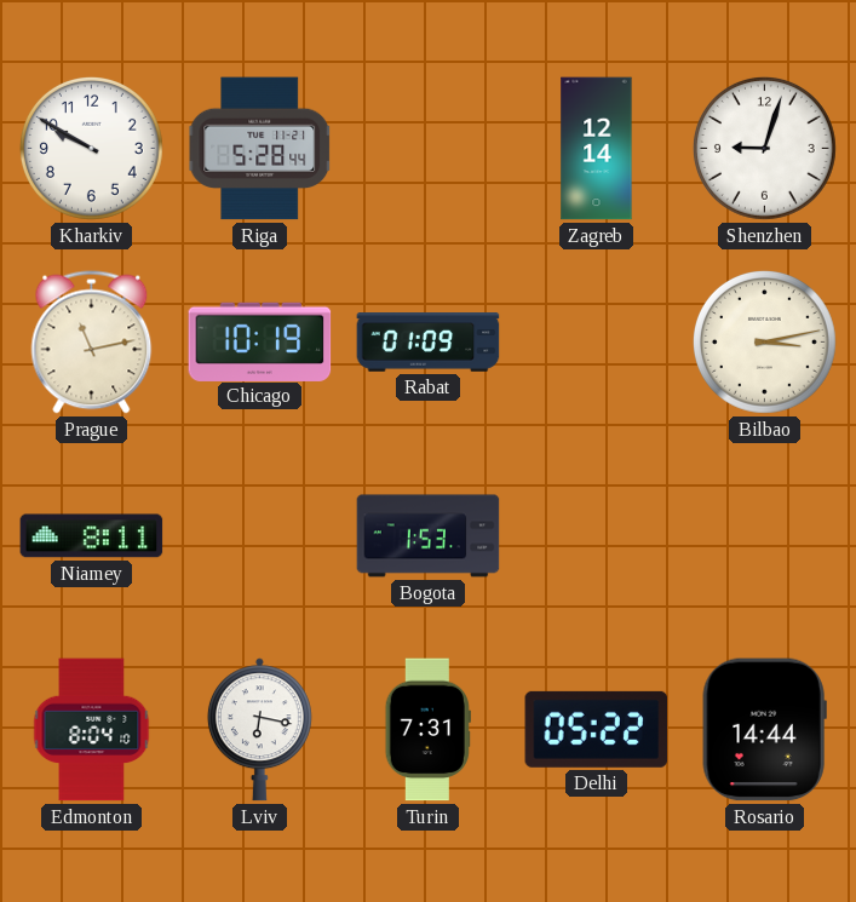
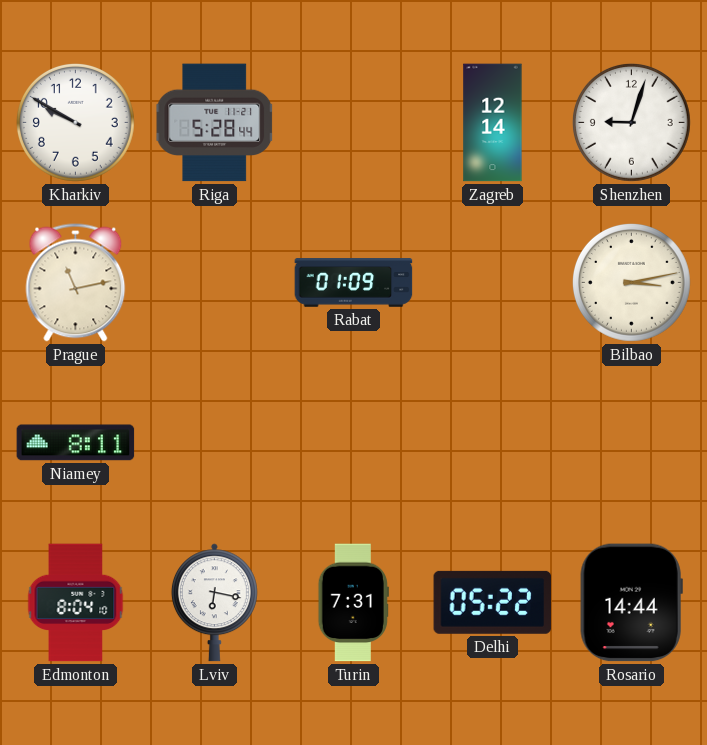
Chicago: 10:19 -> none (260, 341)
Bogota: 1:53 -> none (429, 536)
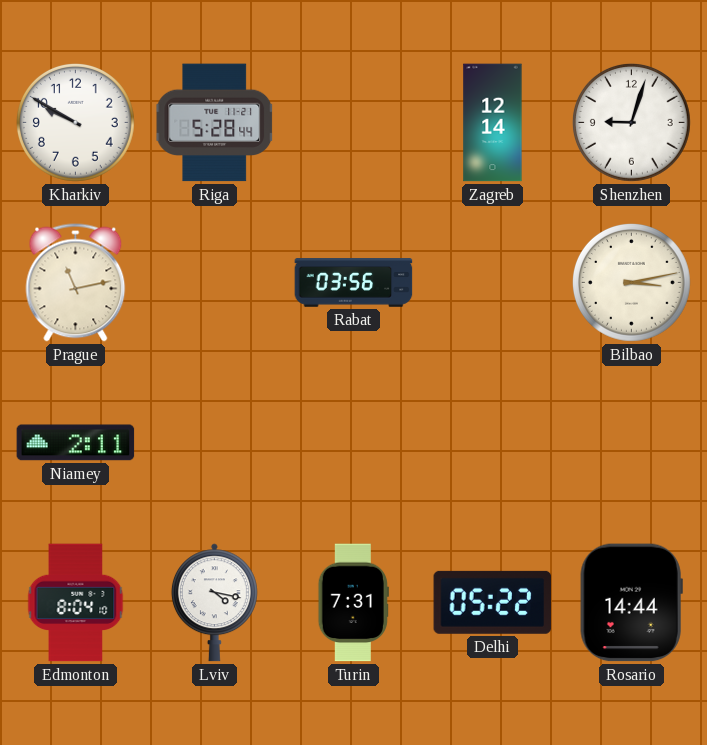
Rabat: 01:09 -> 03:56 (354, 283)
Niamey: 8:11 -> 2:11 (76, 443)
Lviv: 6:17 -> 4:17 (214, 603)
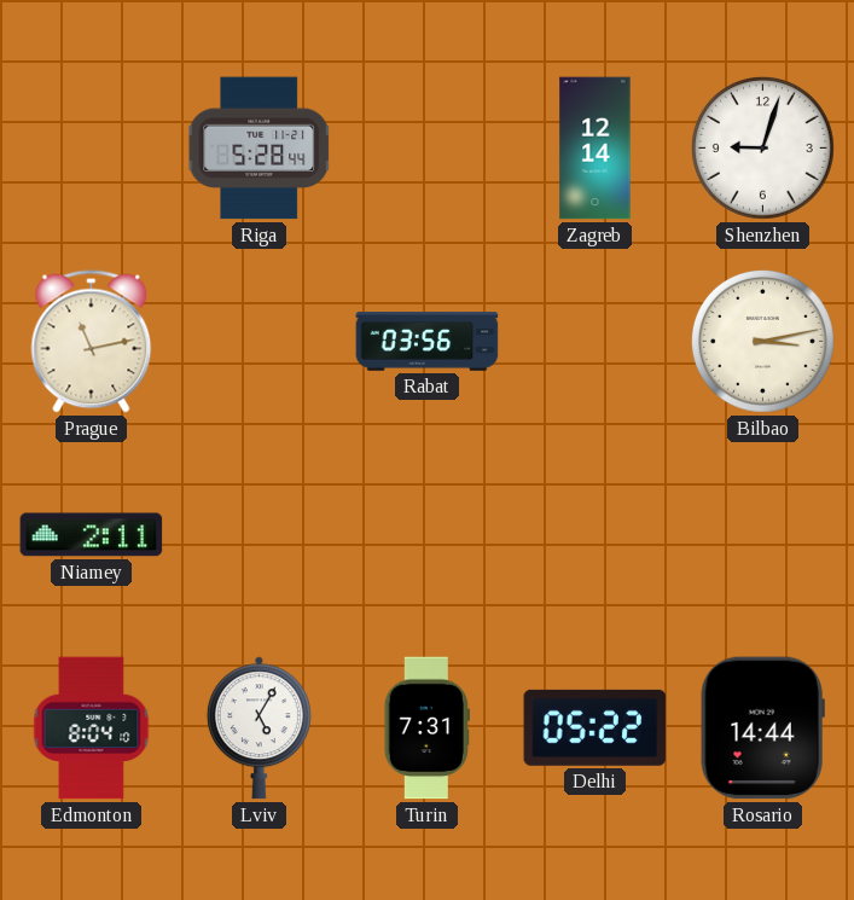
Kharkiv: 9:50 -> none (75, 122)
Lviv: 4:17 -> 5:05 (258, 728)
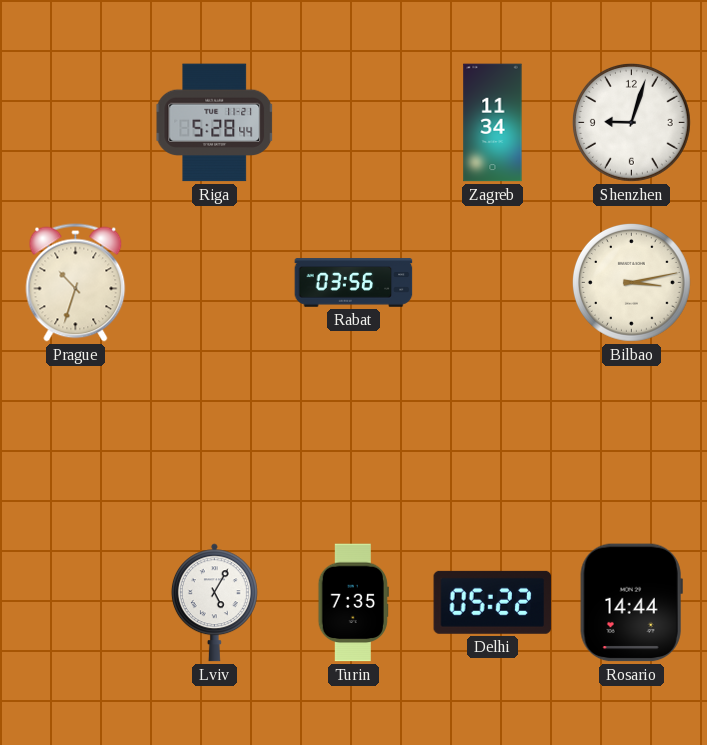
Zagreb: 12:14 -> 11:34 (493, 123)
Prague: 11:13 -> 10:33 (76, 283)
Niamey: 2:11 -> none (92, 535)
Edmonton: 8:04 -> none (92, 728)
Turin: 7:31 -> 7:35 (353, 603)
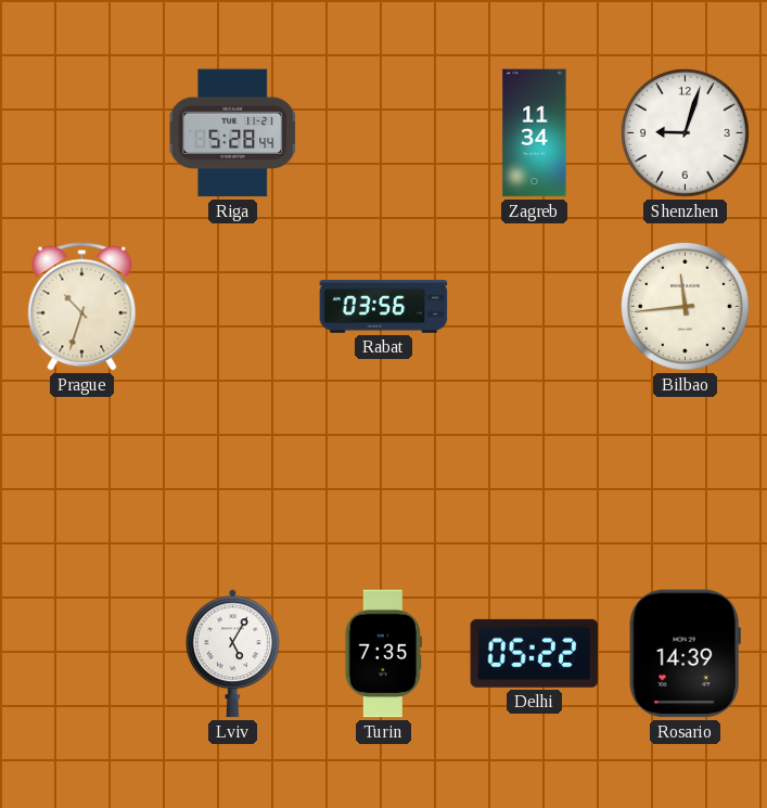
Bilbao: 3:13 -> 11:44 (685, 306)
Rosario: 14:44 -> 14:39 (685, 654)
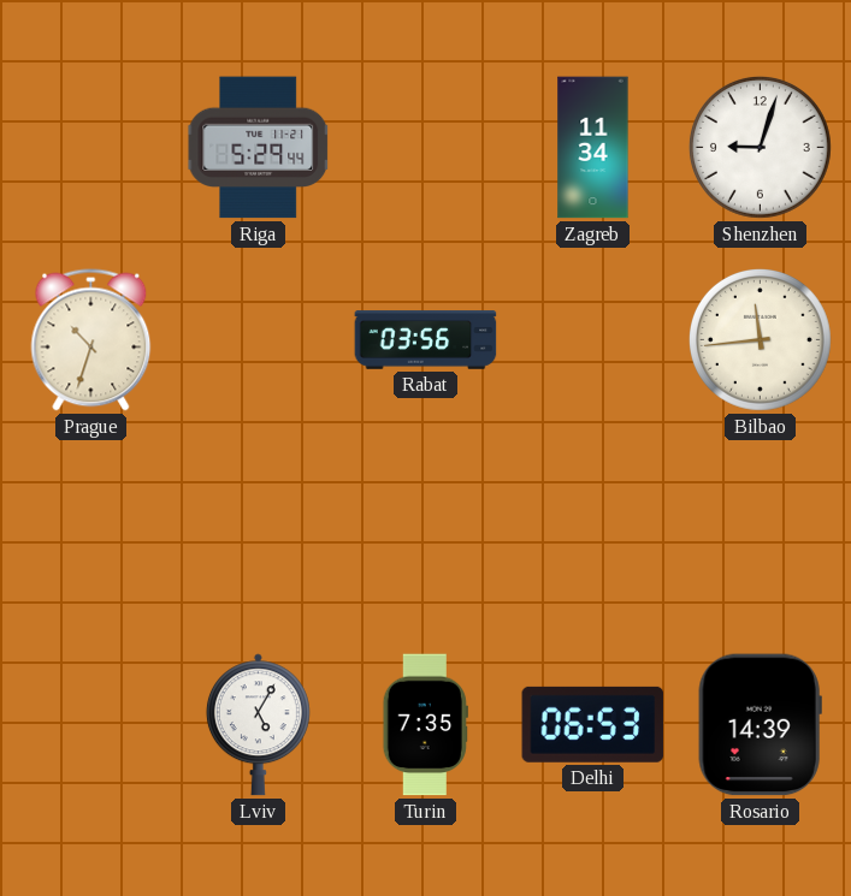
Riga: 5:28 -> 5:29 (259, 148)
Delhi: 05:22 -> 06:53 (593, 724)
